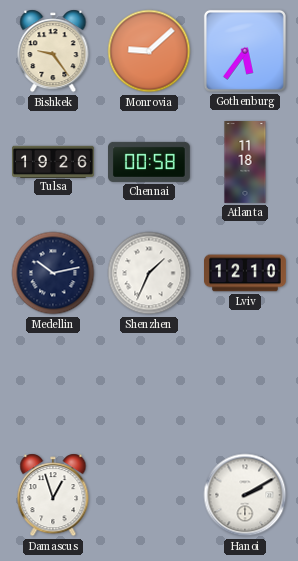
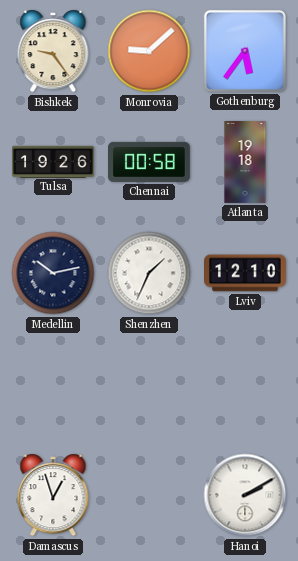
Atlanta: 11:18 -> 19:18 (245, 163)
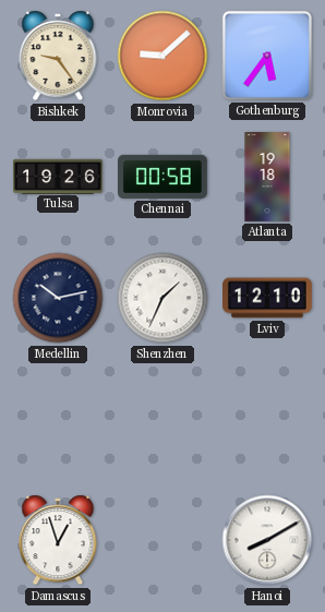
Hanoi: 2:10 -> 8:10 (267, 540)
